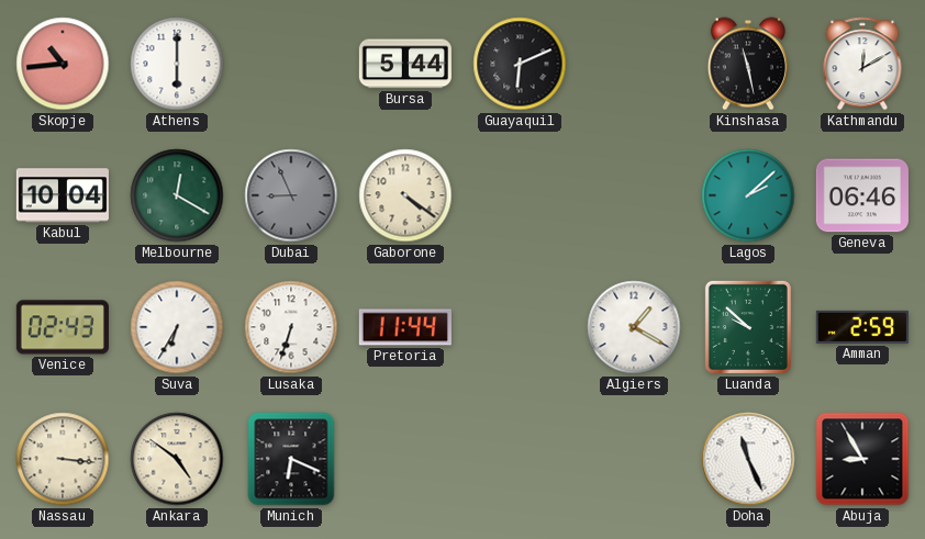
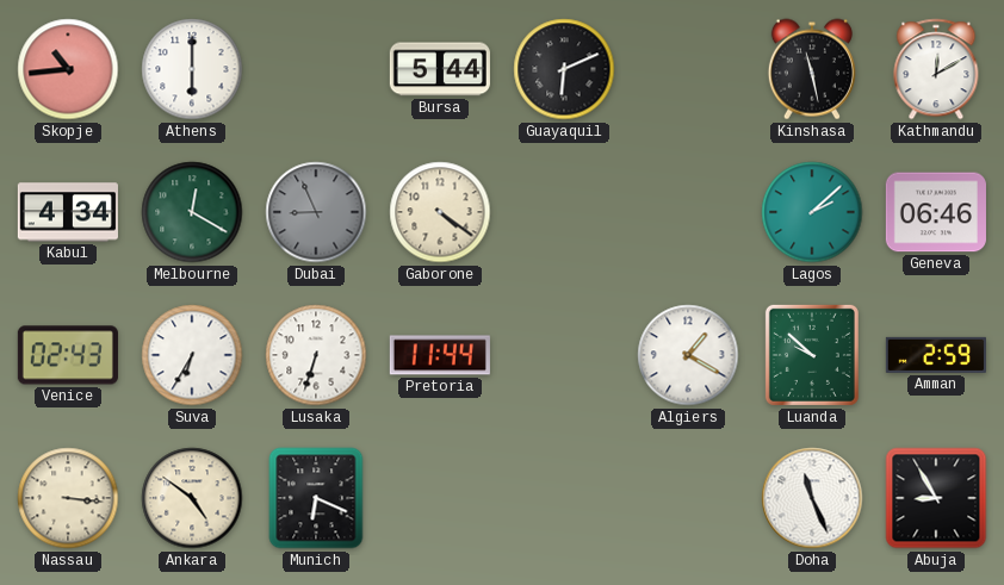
Kabul: 10:04 -> 4:34 (68, 212)
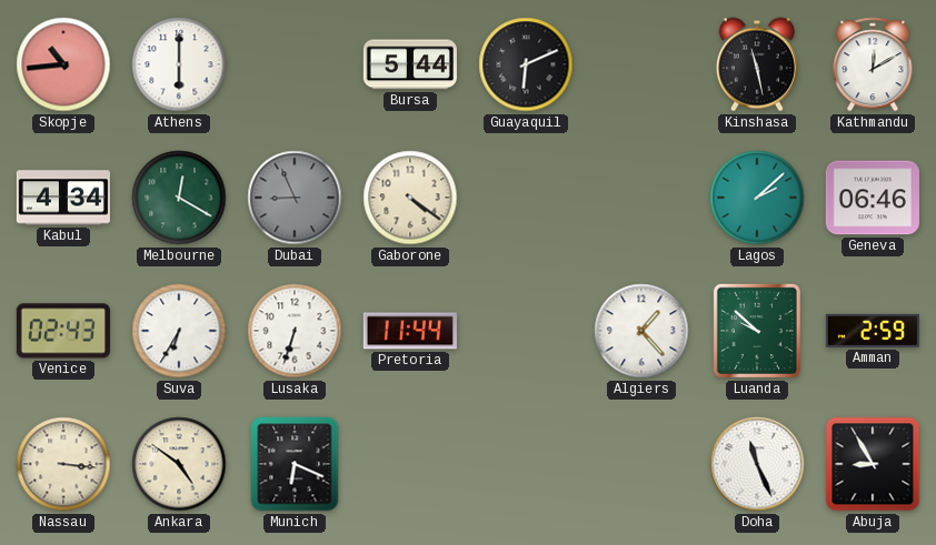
Algiers: 1:20 -> 1:23 (641, 331)
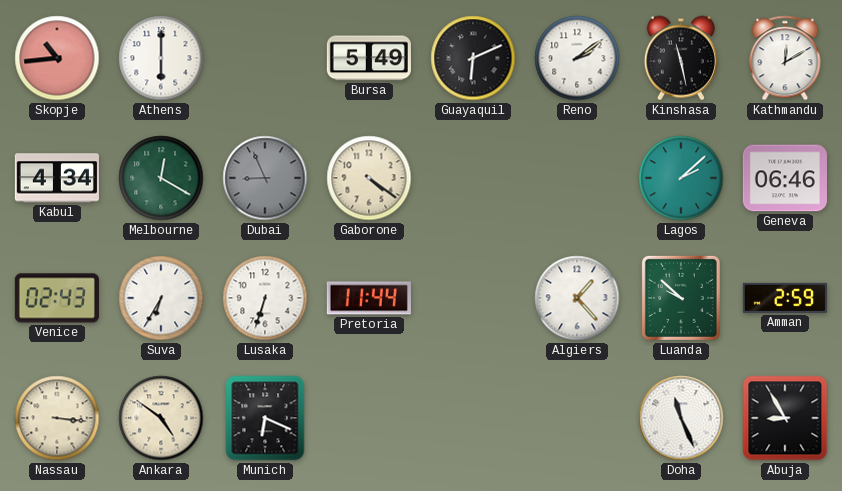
Bursa: 5:44 -> 5:49 (369, 58)
Reno: none -> 2:09 (577, 58)
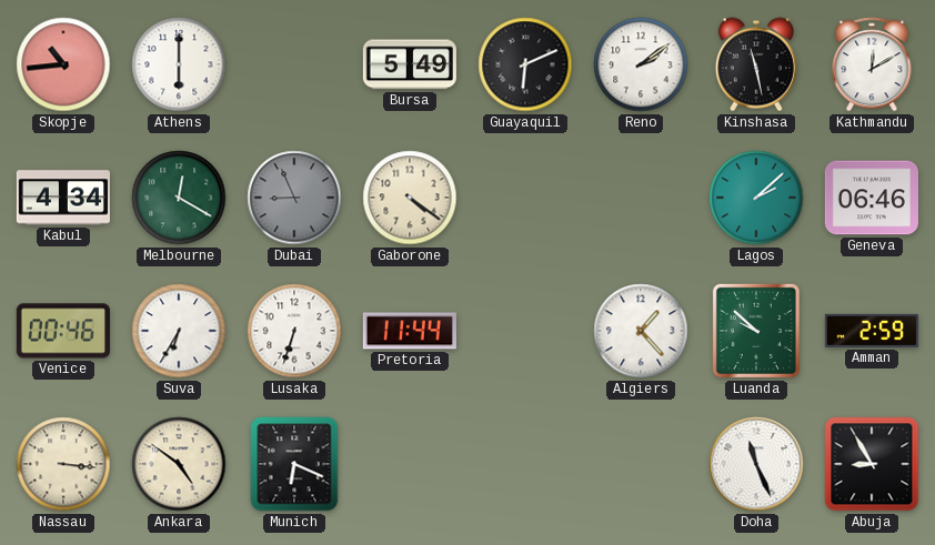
Venice: 02:43 -> 00:46 (63, 331)
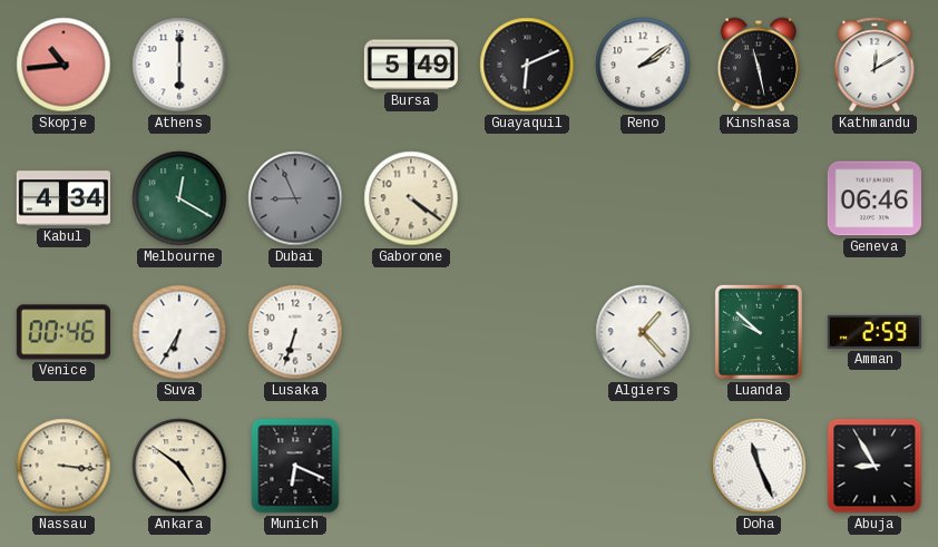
Lagos: 2:08 -> none (756, 198)
Pretoria: 11:44 -> none (410, 331)
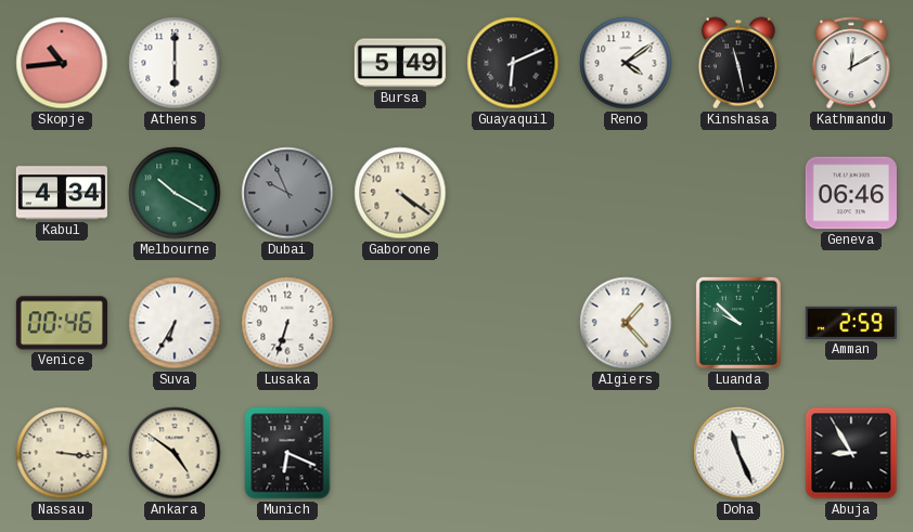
Reno: 2:09 -> 4:09 (626, 63)
Melbourne: 12:20 -> 10:20 (175, 193)
Dubai: 8:56 -> 9:56 (287, 193)
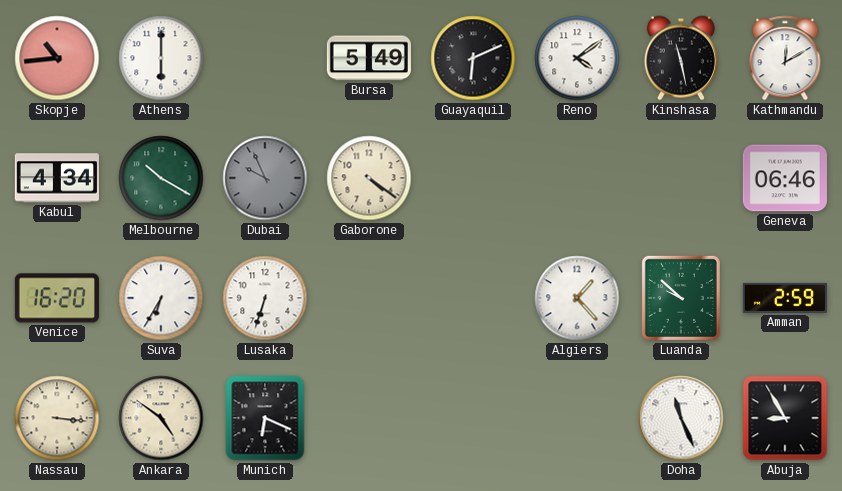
Venice: 00:46 -> 16:20 (57, 298)
